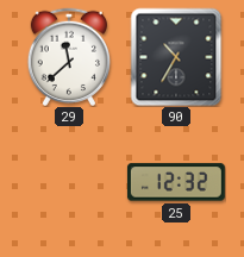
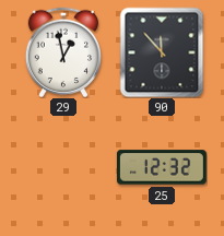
29: 11:38 -> 12:58 (62, 51)
90: 10:35 -> 11:53 (162, 52)
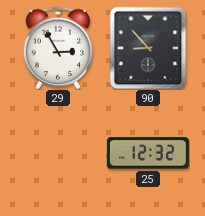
29: 12:58 -> 2:55 (57, 47)
90: 11:53 -> 8:53 (148, 48)
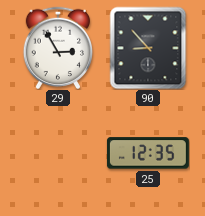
25: 12:32 -> 12:35 (148, 153)
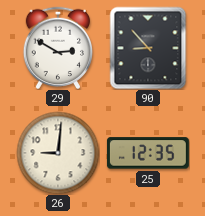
29: 2:55 -> 2:50 (57, 47)
26: none -> 9:01 (58, 153)
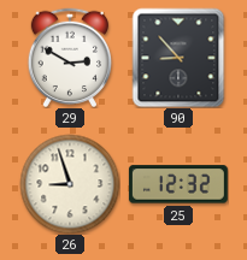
26: 9:01 -> 8:57 (70, 184)
25: 12:35 -> 12:32 (178, 184)
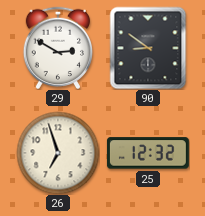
90: 8:53 -> 8:51 (148, 48)
26: 8:57 -> 6:57 (58, 153)
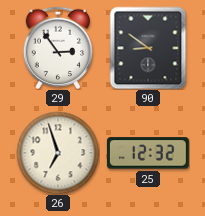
29: 2:50 -> 2:54 (57, 47)
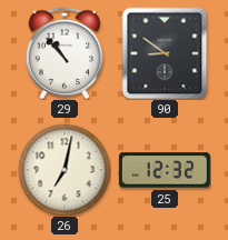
29: 2:54 -> 10:53 (63, 52)
26: 6:57 -> 7:02 (65, 170)
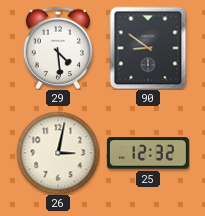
29: 10:53 -> 4:29 (57, 47)
26: 7:02 -> 3:02 (58, 153)
